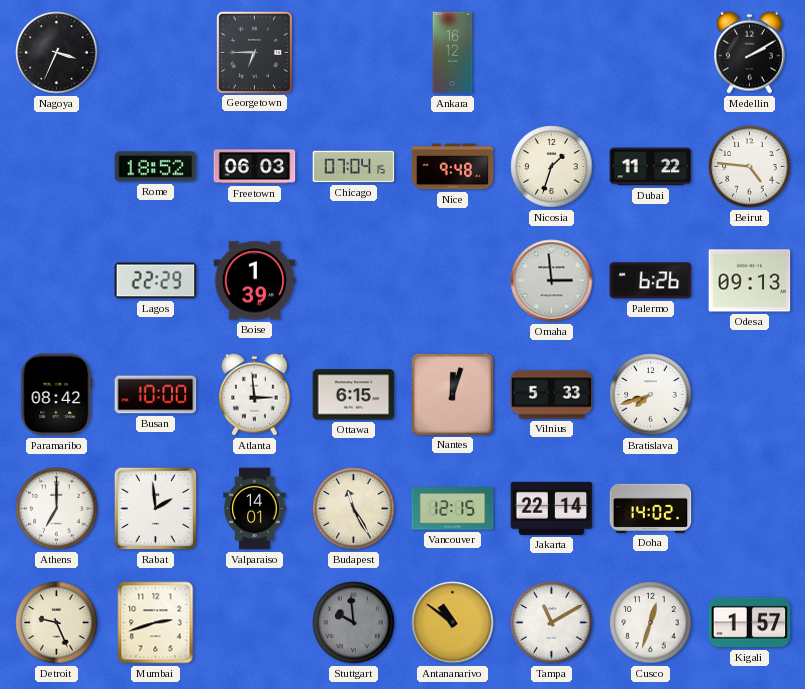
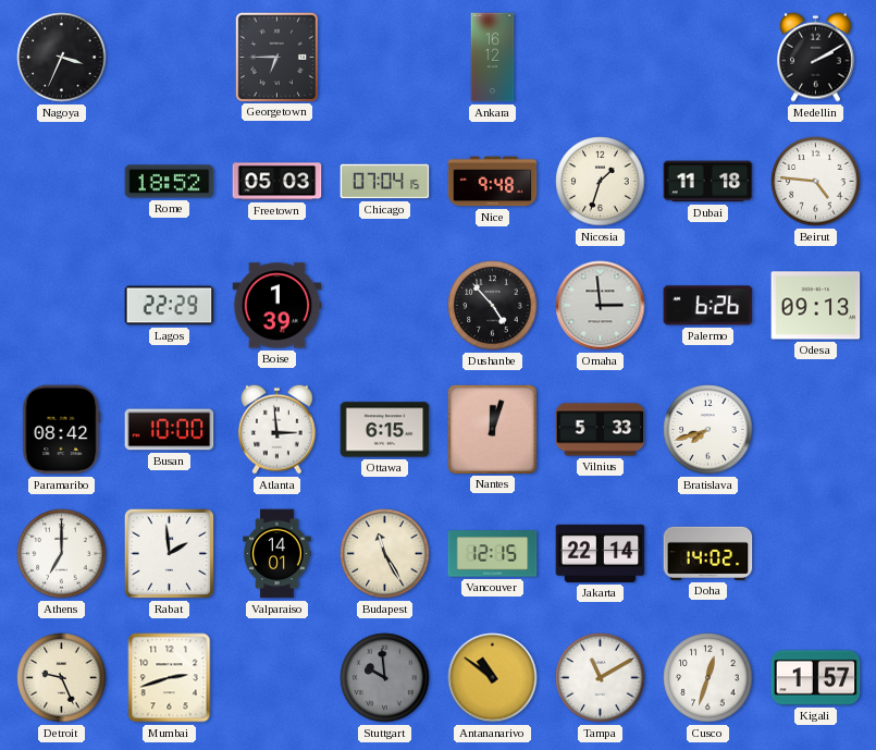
Freetown: 06:03 -> 05:03 (277, 182)
Dubai: 11:22 -> 11:18 (708, 182)
Dushanbe: none -> 4:53 (493, 306)
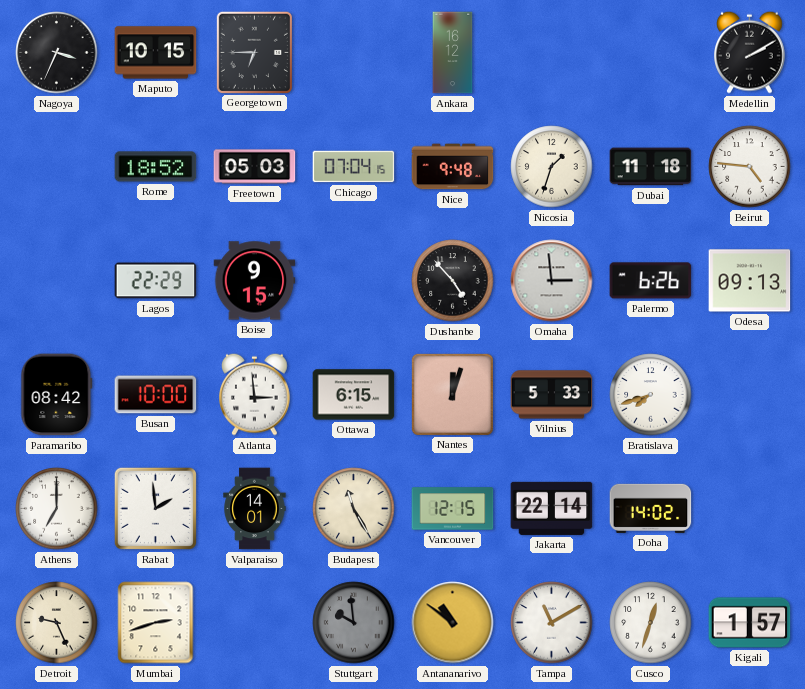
Maputo: none -> 10:15 (156, 53)
Boise: 1:39 -> 9:15 (255, 281)
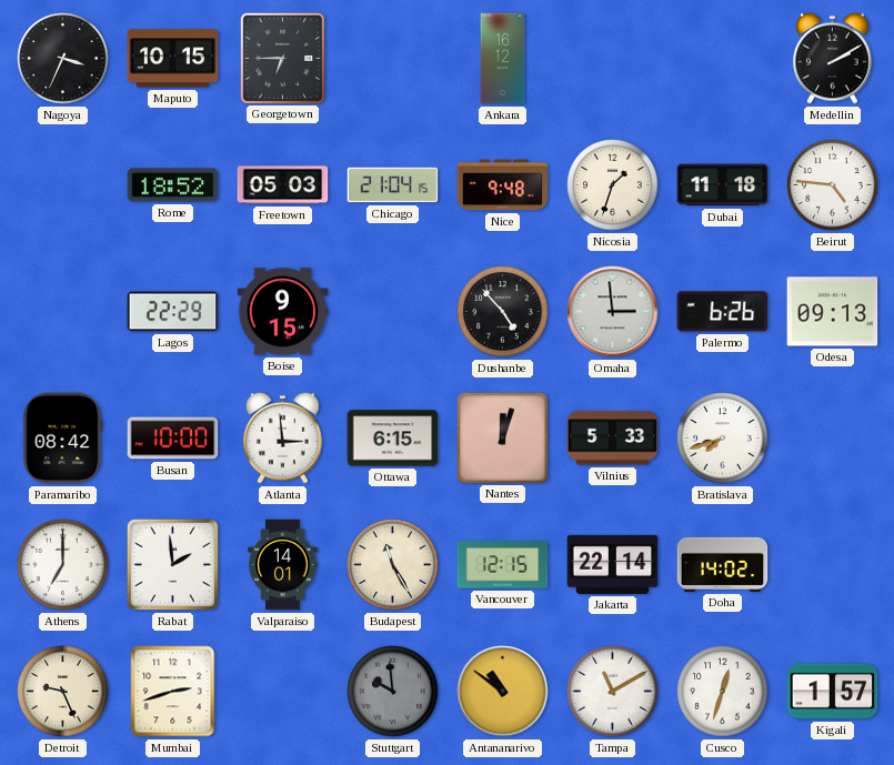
Chicago: 07:04 -> 21:04 (393, 185)
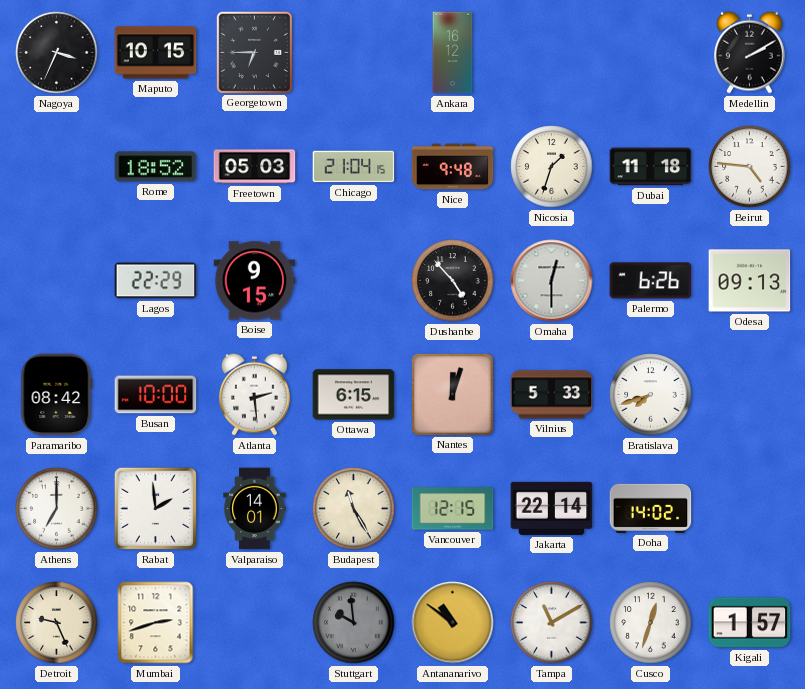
Omaha: 2:59 -> 12:30 (552, 281)
Atlanta: 2:59 -> 2:29 (255, 394)
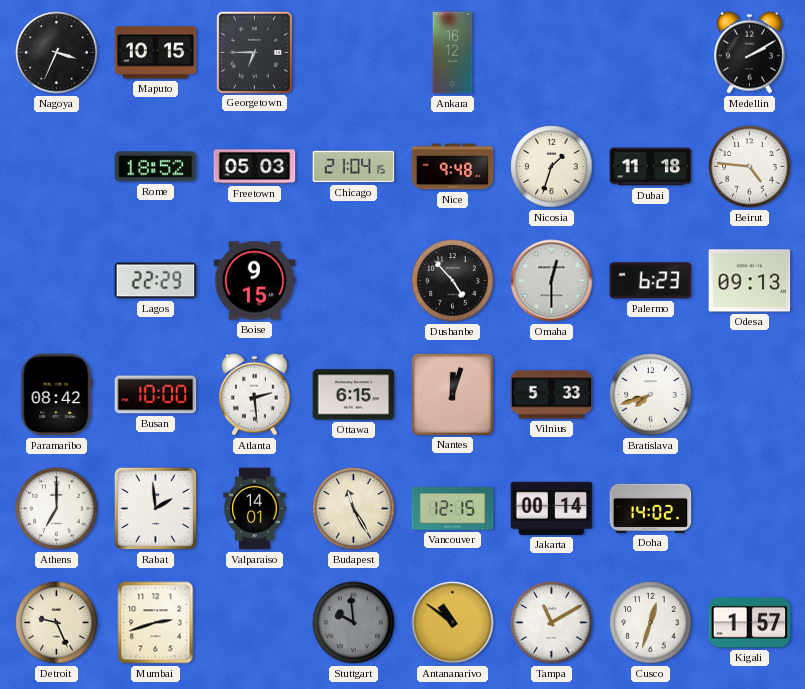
Palermo: 6:26 -> 6:23 (651, 281)
Jakarta: 22:14 -> 00:14 (552, 508)
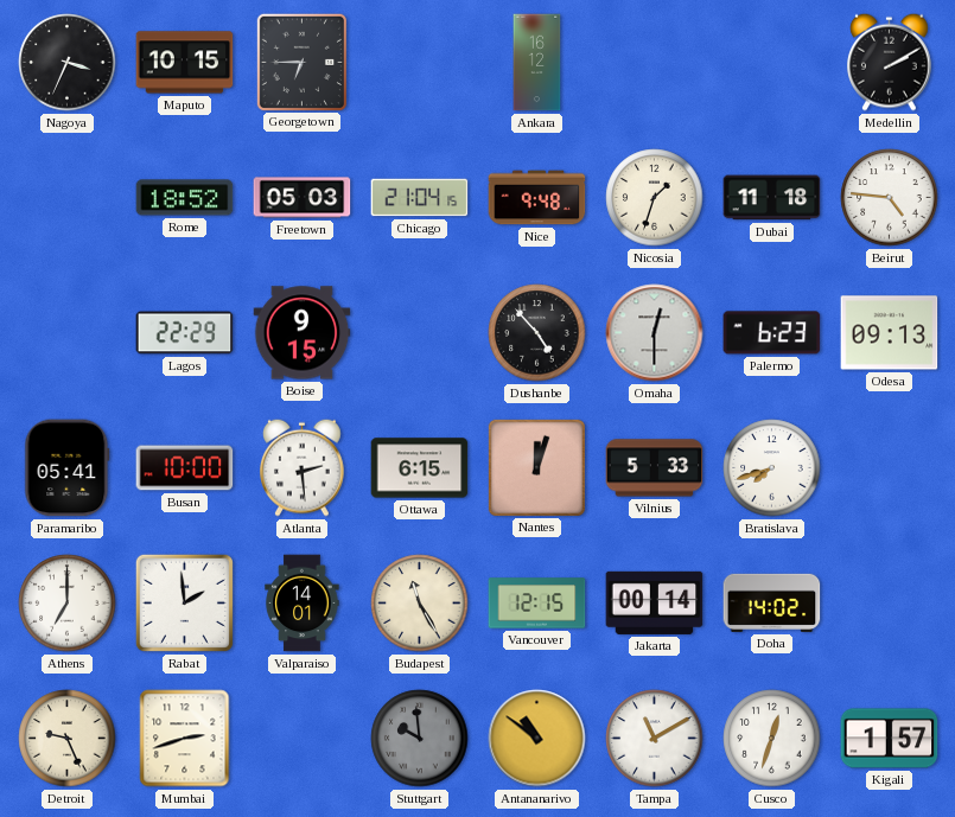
Paramaribo: 08:42 -> 05:41 (68, 468)
